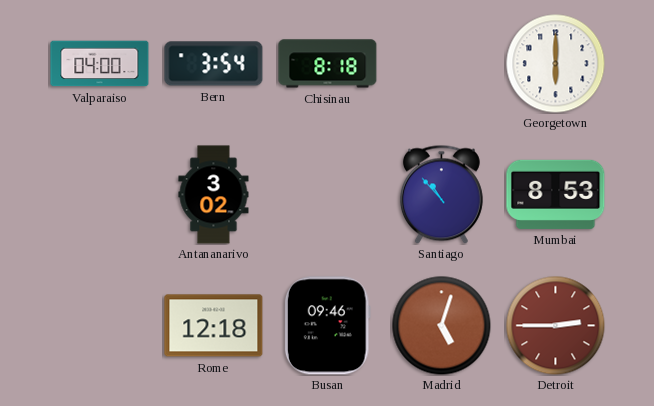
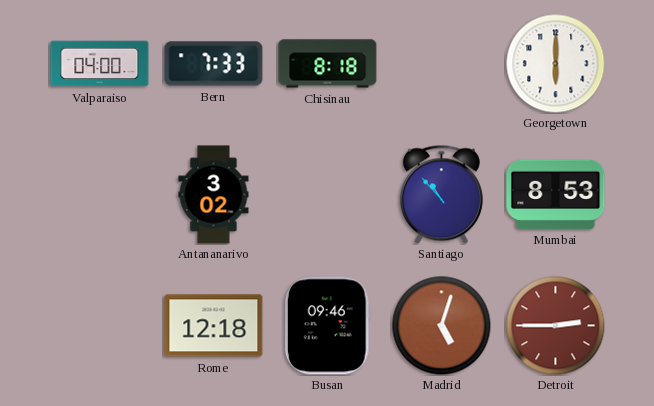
Bern: 3:54 -> 7:33 (214, 64)
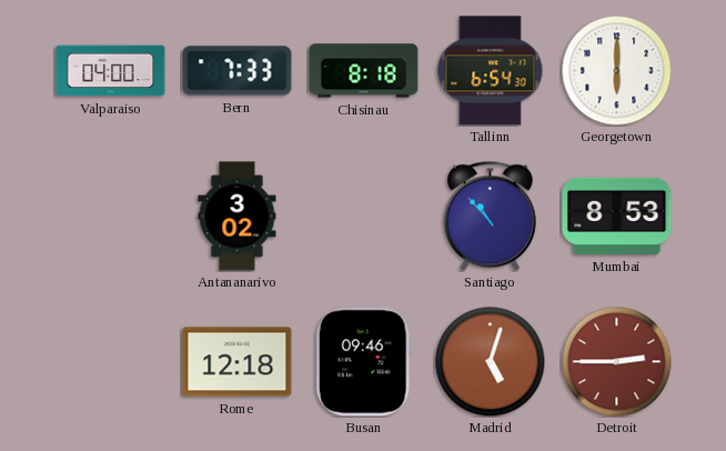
Tallinn: none -> 6:54 (491, 71)
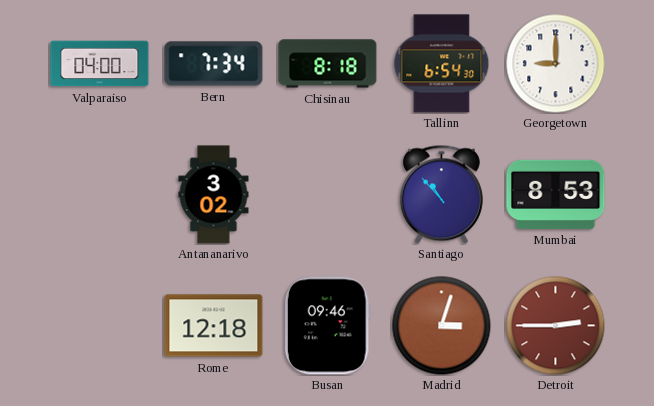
Bern: 7:33 -> 7:34 (214, 64)
Georgetown: 6:00 -> 9:00 (556, 64)
Madrid: 5:03 -> 3:03 (442, 326)
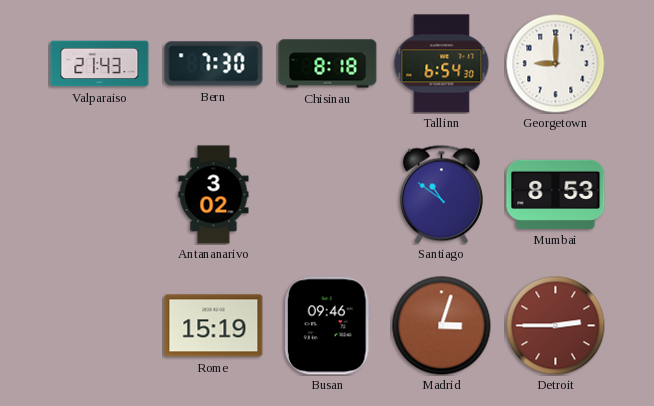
Valparaiso: 04:00 -> 21:43 (100, 64)
Bern: 7:34 -> 7:30 (214, 64)
Santiago: 10:53 -> 10:51 (441, 194)
Rome: 12:18 -> 15:19 (214, 326)
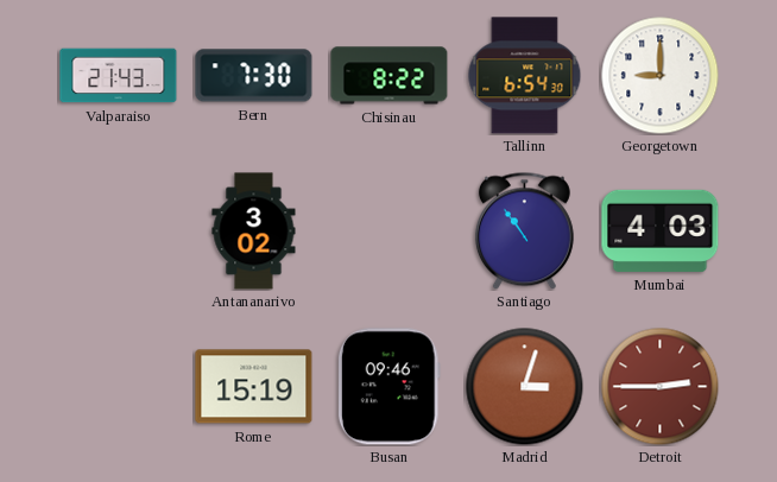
Chisinau: 8:18 -> 8:22 (390, 76)
Santiago: 10:51 -> 10:54 (524, 230)
Mumbai: 8:53 -> 4:03 (661, 230)
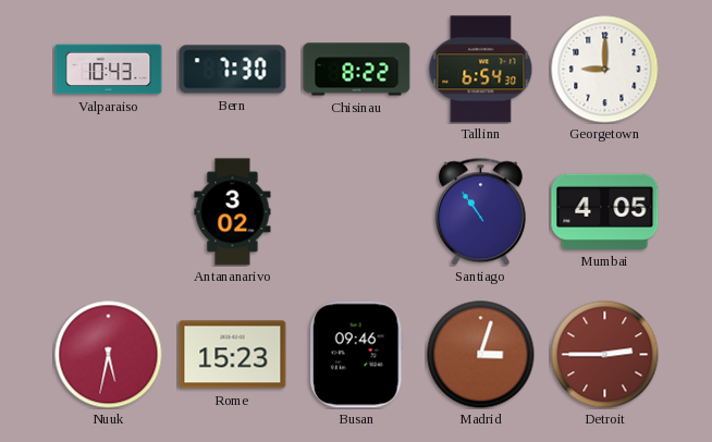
Valparaiso: 21:43 -> 10:43 (109, 70)
Mumbai: 4:03 -> 4:05 (605, 211)
Nuuk: none -> 5:32 (109, 355)
Rome: 15:19 -> 15:23 (233, 355)
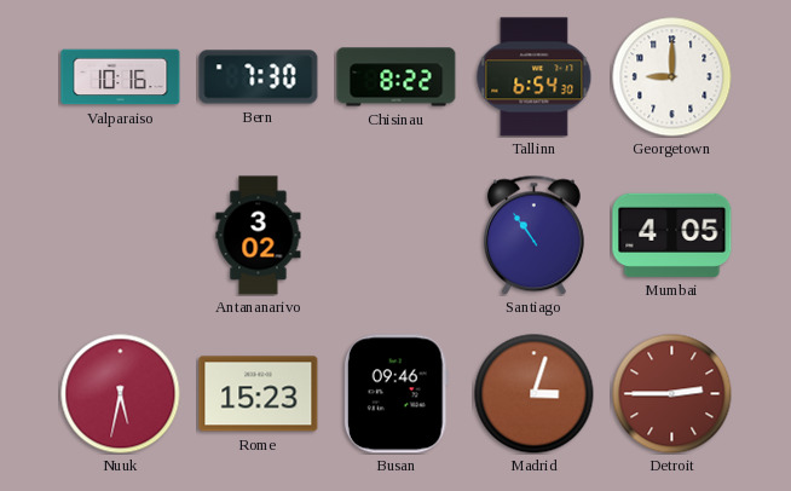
Valparaiso: 10:43 -> 10:16 (121, 77)
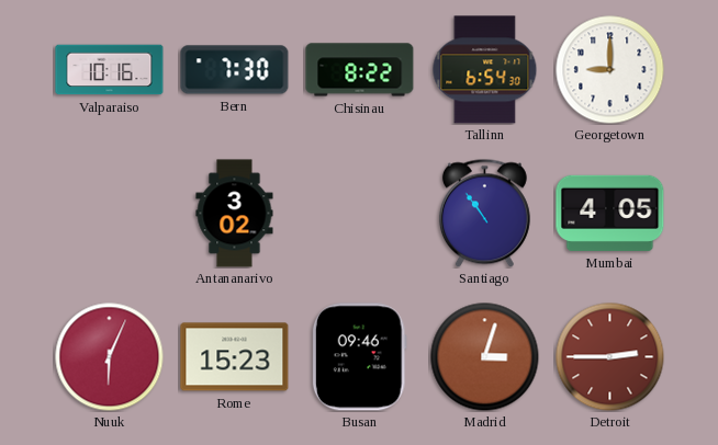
Nuuk: 5:32 -> 6:04 (110, 357)
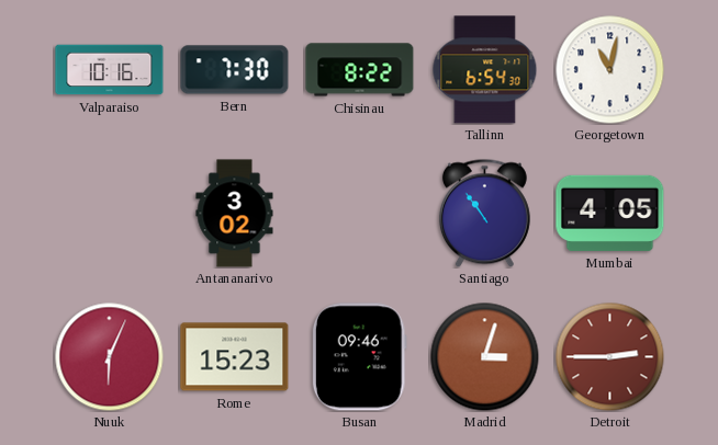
Georgetown: 9:00 -> 11:02 (610, 70)
